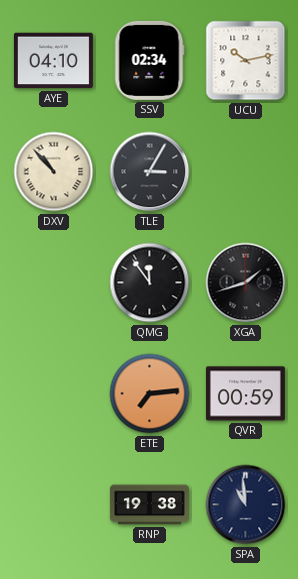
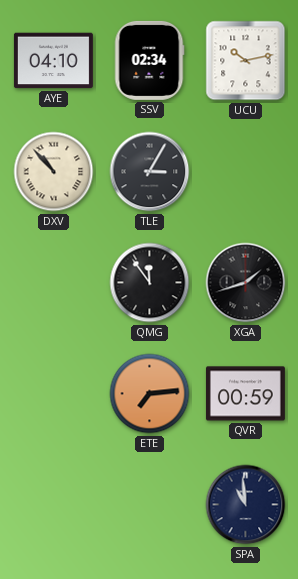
RNP: 19:38 -> none (149, 505)
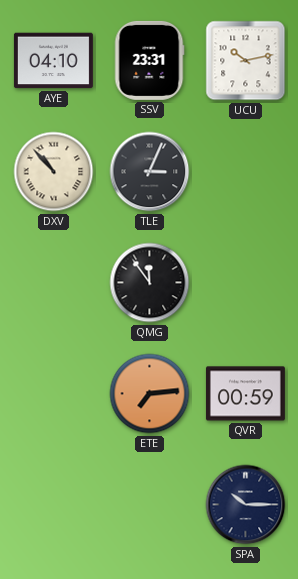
SSV: 02:34 -> 23:31 (149, 60)
TLE: 3:05 -> 3:04 (150, 172)
XGA: 1:42 -> none (246, 283)
SPA: 10:59 -> 10:15 (246, 505)
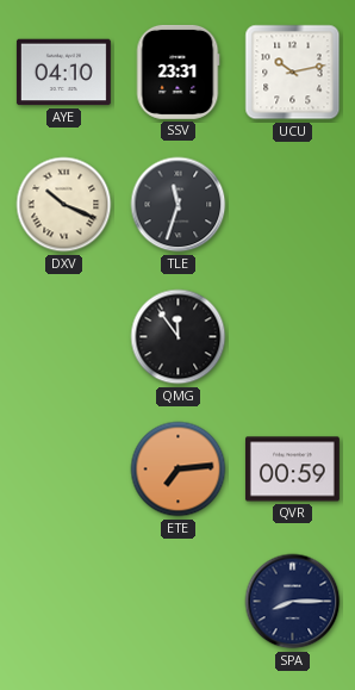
DXV: 10:53 -> 10:19 (64, 205)
TLE: 3:04 -> 11:33 (179, 205)
SPA: 10:15 -> 8:15 (293, 602)
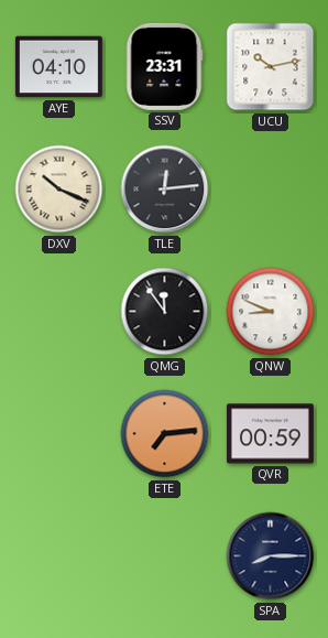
TLE: 11:33 -> 12:14 (165, 190)
QNW: none -> 8:49 (271, 312)
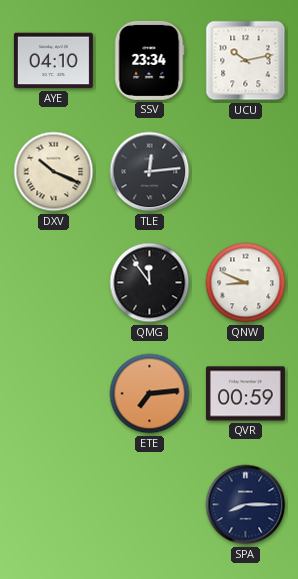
SSV: 23:31 -> 23:34 (149, 60)
